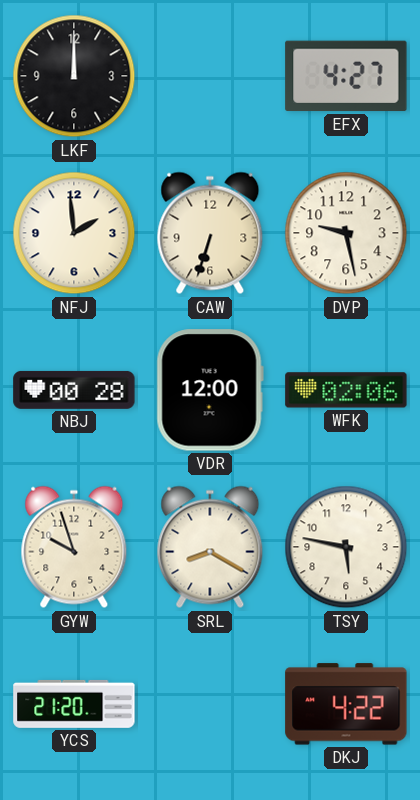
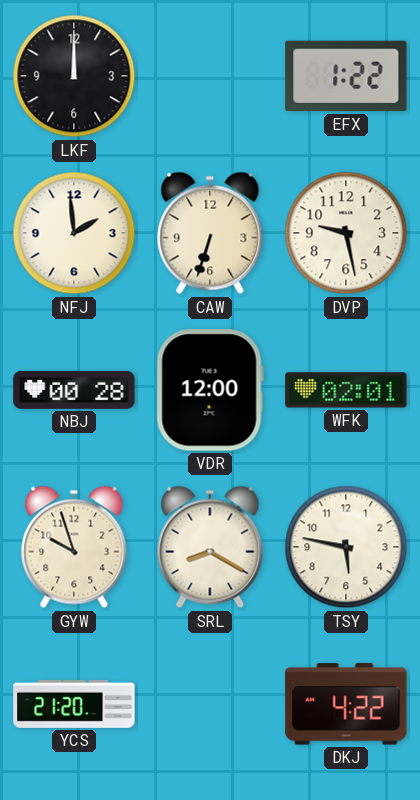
EFX: 4:27 -> 1:22 (346, 76)
WFK: 02:06 -> 02:01 (346, 390)
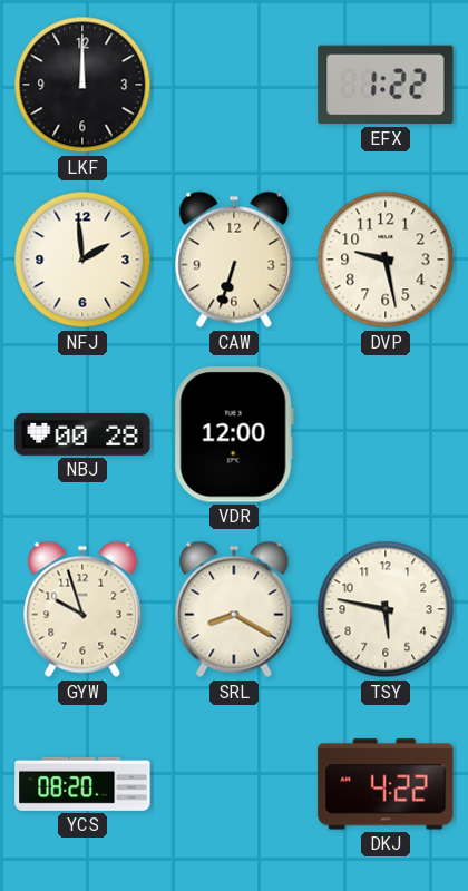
WFK: 02:01 -> none (346, 390)
YCS: 21:20 -> 08:20 (82, 784)
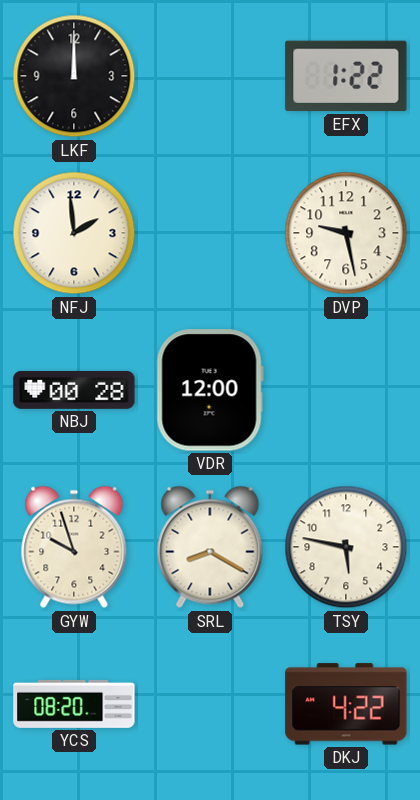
CAW: 6:33 -> none (234, 260)
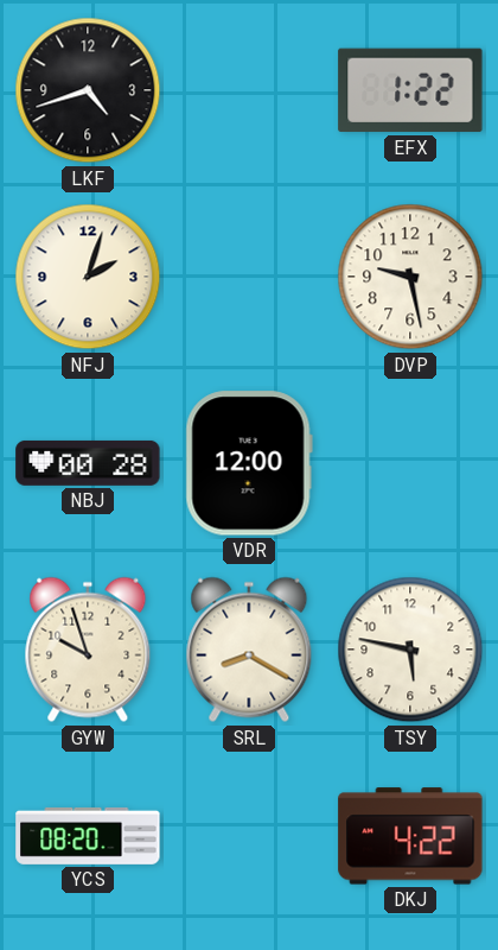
LKF: 12:00 -> 4:42 (88, 90)
NFJ: 1:59 -> 2:03 (88, 277)
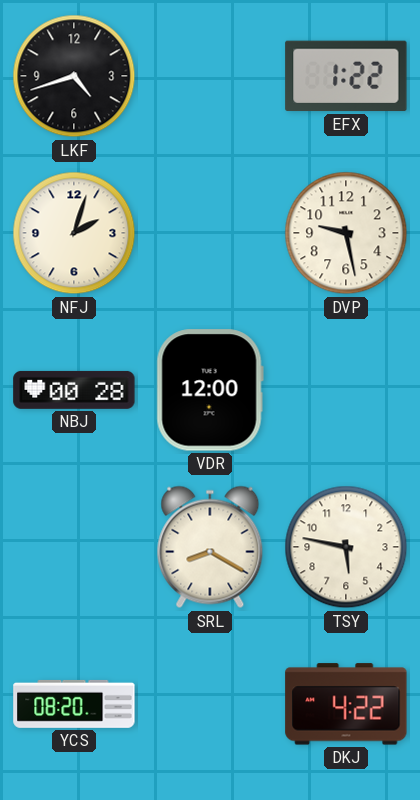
GYW: 9:57 -> none (88, 650)
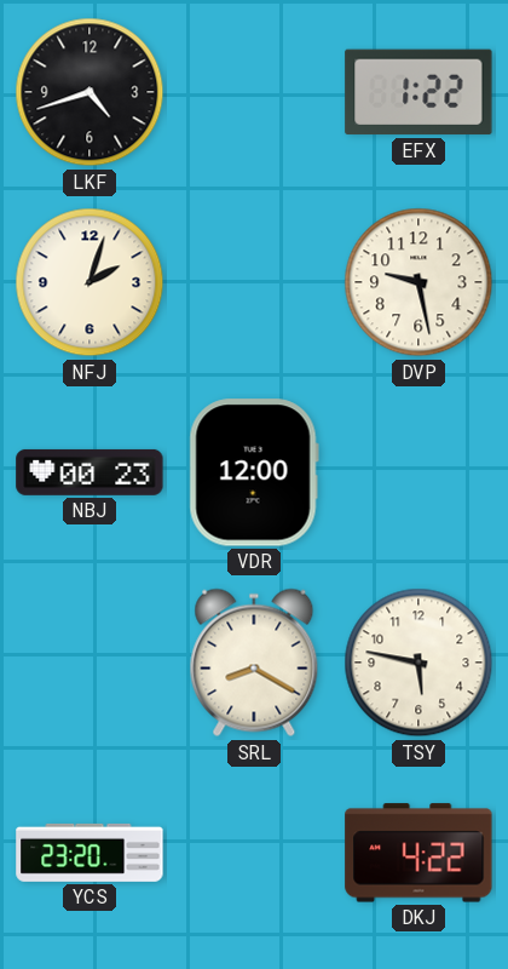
NBJ: 00:28 -> 00:23 (90, 472)
YCS: 08:20 -> 23:20 (90, 853)
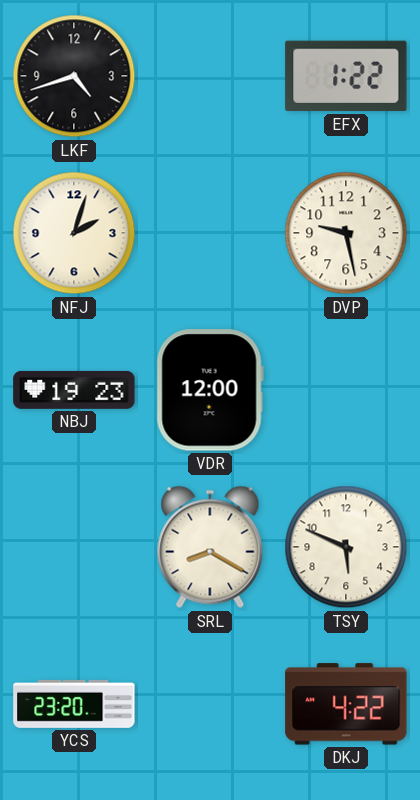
NBJ: 00:23 -> 19:23 (74, 390)
TSY: 5:47 -> 5:49 (346, 547)
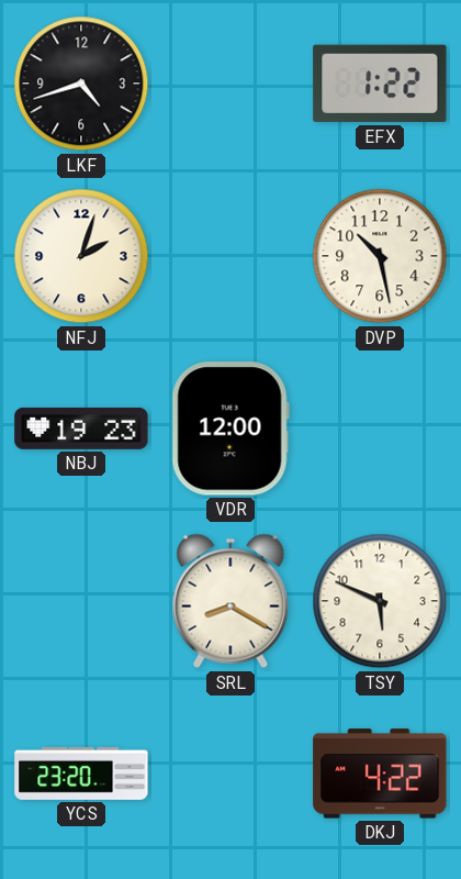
DVP: 9:28 -> 10:28 (380, 256)
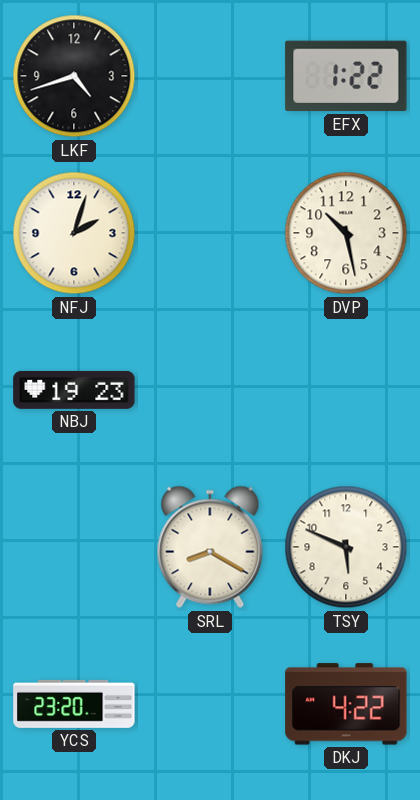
VDR: 12:00 -> none (231, 429)
